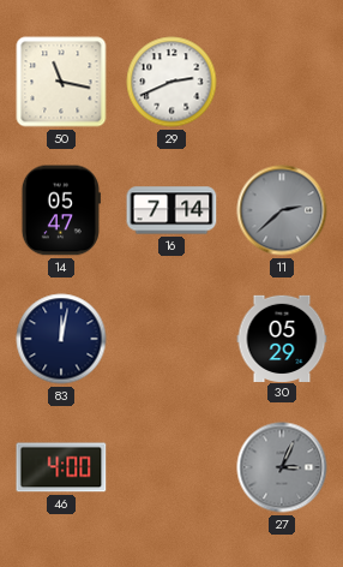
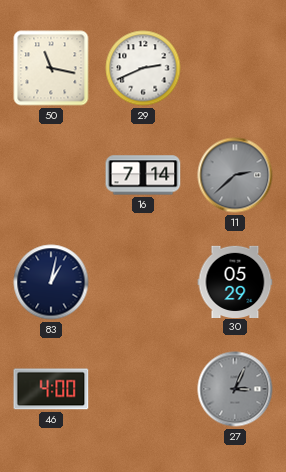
14: 05:47 -> none (61, 210)
83: 12:02 -> 1:02 (51, 282)
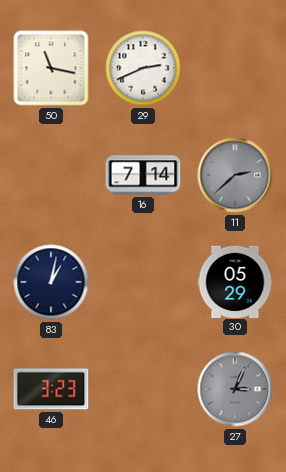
46: 4:00 -> 3:23 (51, 389)
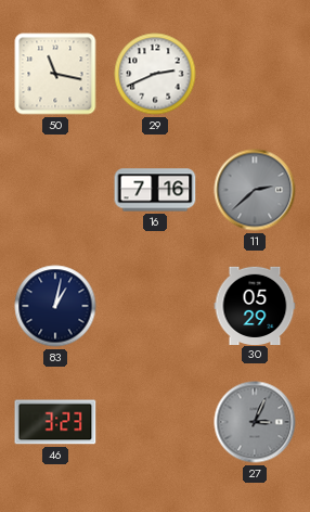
16: 7:14 -> 7:16 (155, 190)
